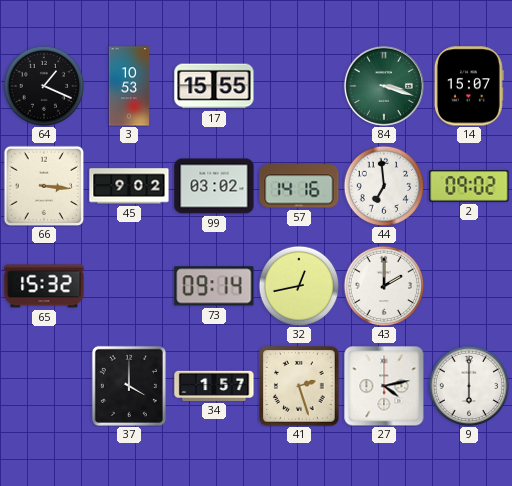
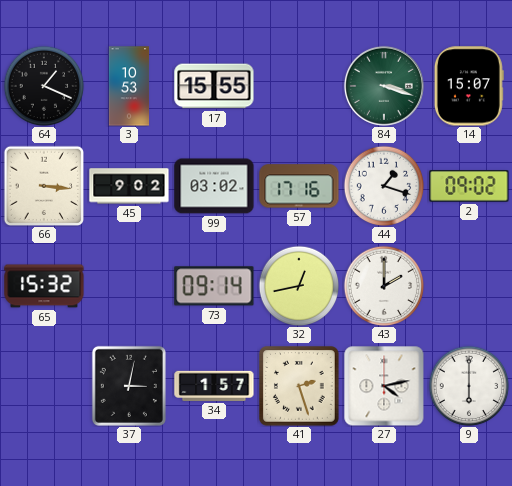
57: 14:16 -> 17:16 (299, 186)
44: 6:59 -> 1:18 (384, 186)
37: 4:00 -> 3:02 (129, 386)
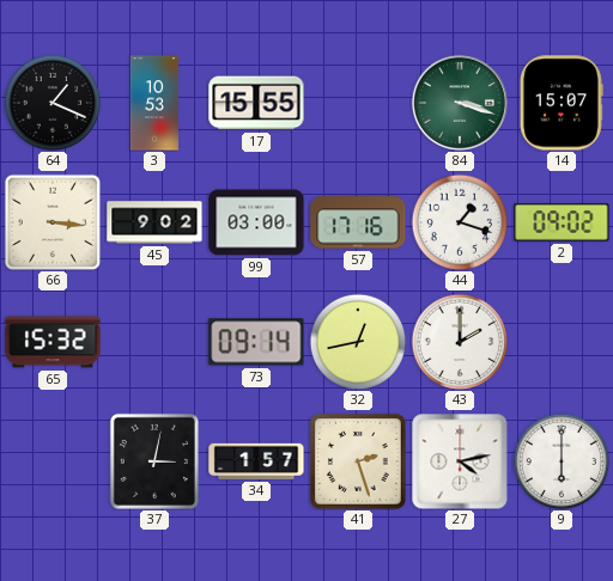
99: 03:02 -> 03:00 (256, 222)
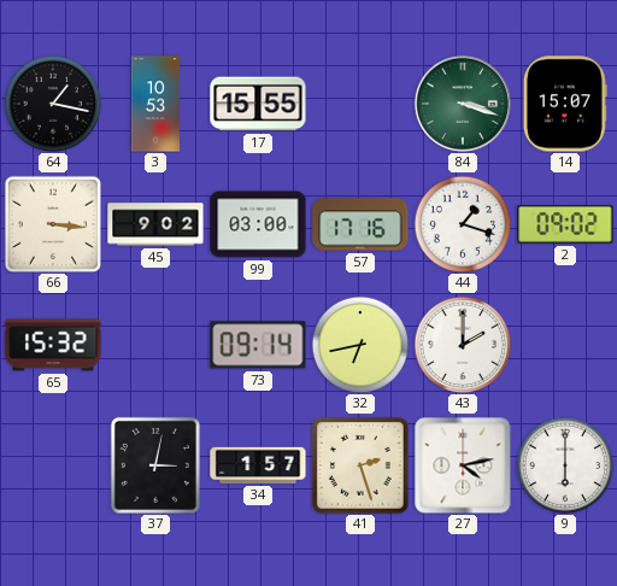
64: 1:19 -> 1:17 (53, 104)
32: 12:43 -> 6:43 (360, 345)
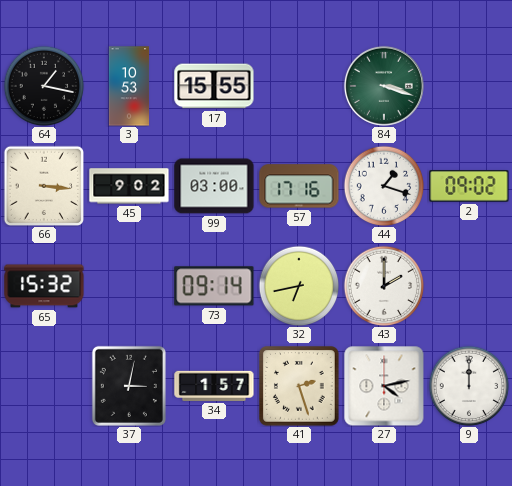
14: 15:07 -> none (565, 104)
9: 6:00 -> 12:00 (469, 386)
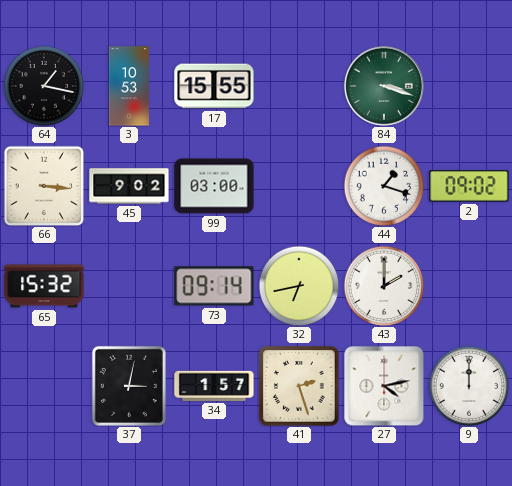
57: 17:16 -> none (299, 186)
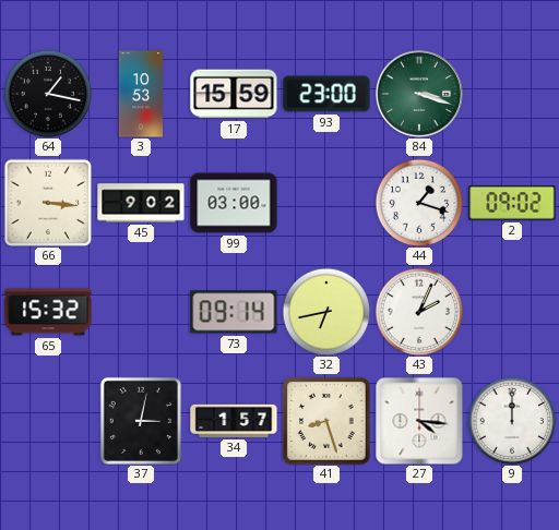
17: 15:55 -> 15:59 (234, 94)
93: none -> 23:00 (326, 94)
43: 2:00 -> 2:04 (419, 312)
41: 2:27 -> 8:27 (328, 422)
27: 4:13 -> 4:16 (419, 421)
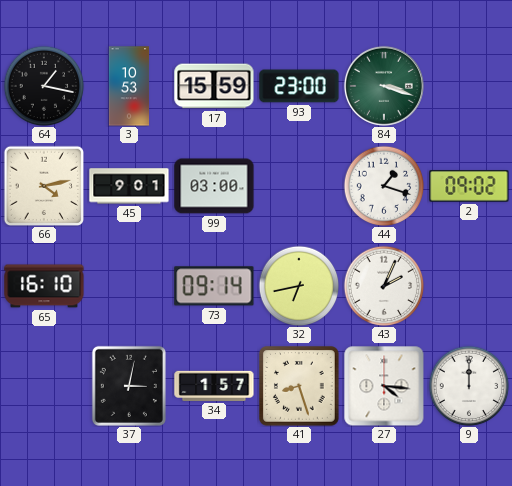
66: 3:16 -> 4:13 (43, 185)
45: 9:02 -> 9:01 (129, 186)
65: 15:32 -> 16:10 (44, 286)
